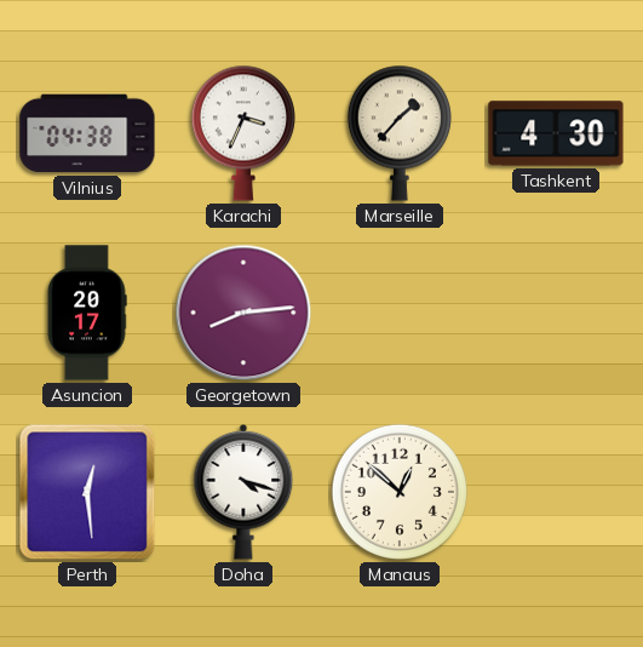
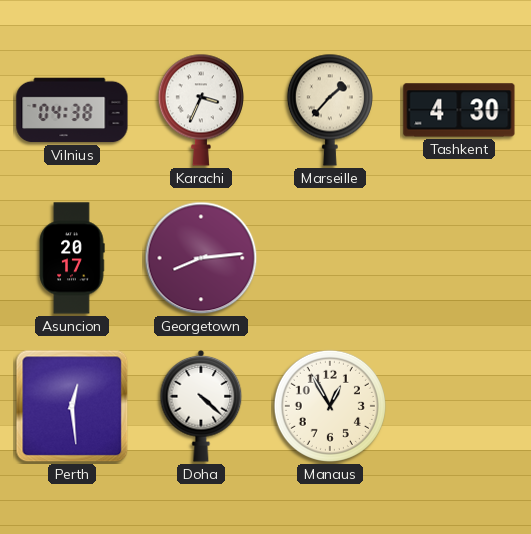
Doha: 4:18 -> 4:22 (201, 406)
Manaus: 12:52 -> 12:55 (330, 406)
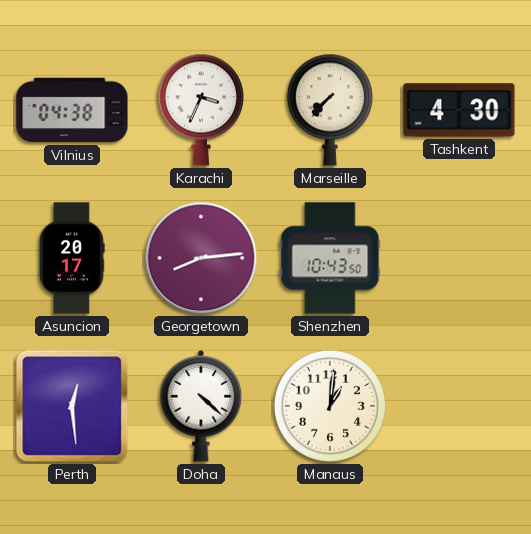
Marseille: 1:37 -> 7:37 (330, 110)
Shenzhen: none -> 10:43 (330, 258)
Manaus: 12:55 -> 1:01 (330, 406)
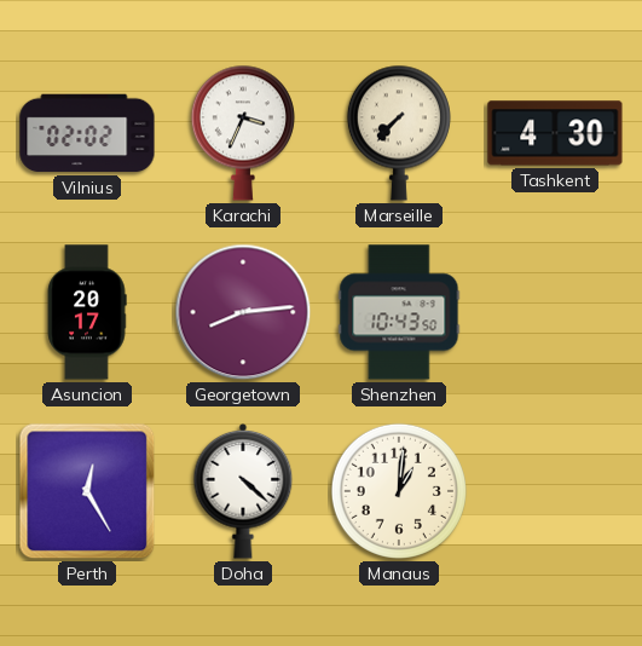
Vilnius: 04:38 -> 02:02 (87, 133)
Perth: 12:29 -> 12:25 (87, 491)
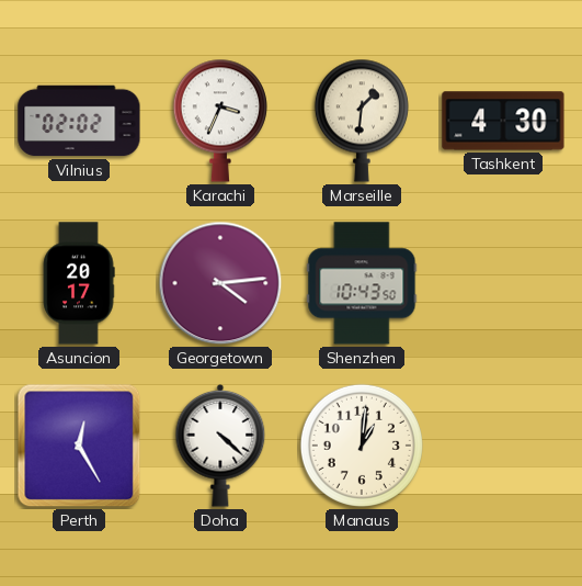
Marseille: 7:37 -> 1:31 (362, 121)
Georgetown: 8:14 -> 4:14 (220, 283)
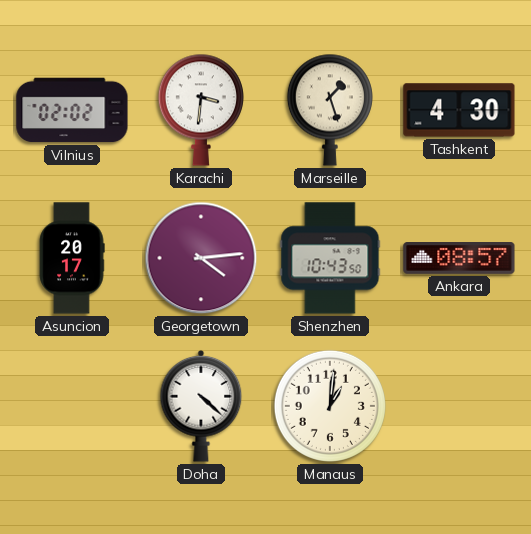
Karachi: 3:34 -> 3:31 (201, 110)
Marseille: 1:31 -> 1:27 (330, 110)
Ankara: none -> 08:57 (459, 258)
Perth: 12:25 -> none (79, 446)
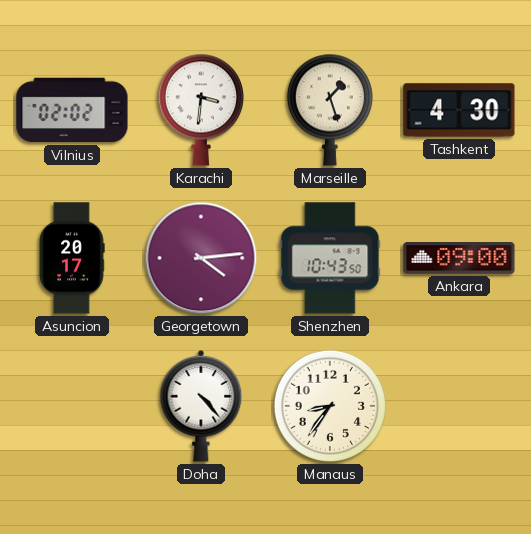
Ankara: 08:57 -> 09:00 (459, 258)
Doha: 4:22 -> 4:23 (201, 406)
Manaus: 1:01 -> 8:36 (330, 406)
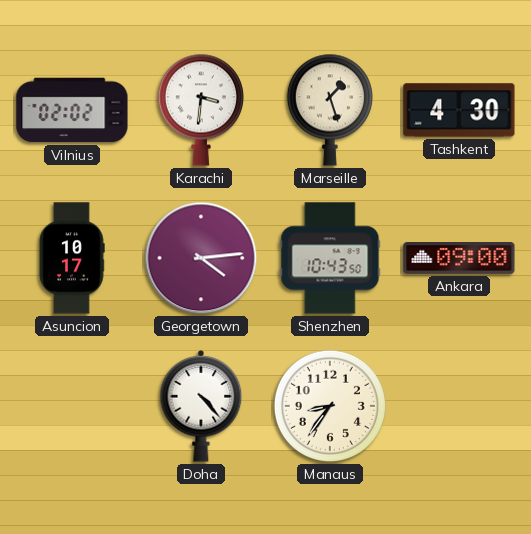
Asuncion: 20:17 -> 10:17 (72, 258)
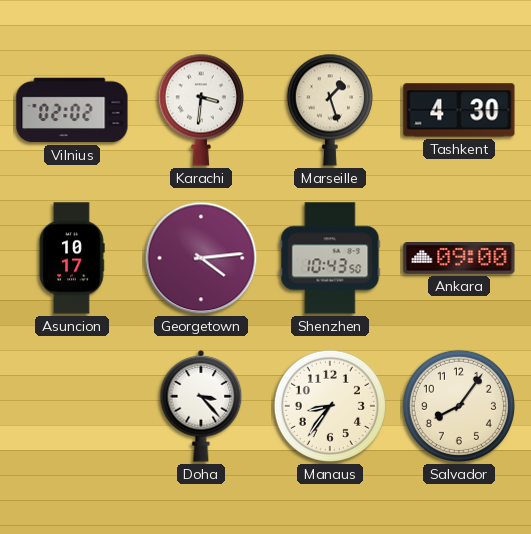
Doha: 4:23 -> 3:23 (201, 406)
Salvador: none -> 8:06 (459, 406)
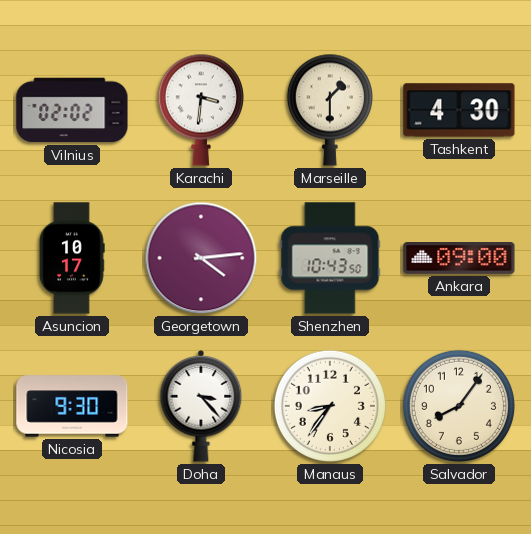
Marseille: 1:27 -> 1:30 (330, 110)
Nicosia: none -> 9:30 (72, 406)
